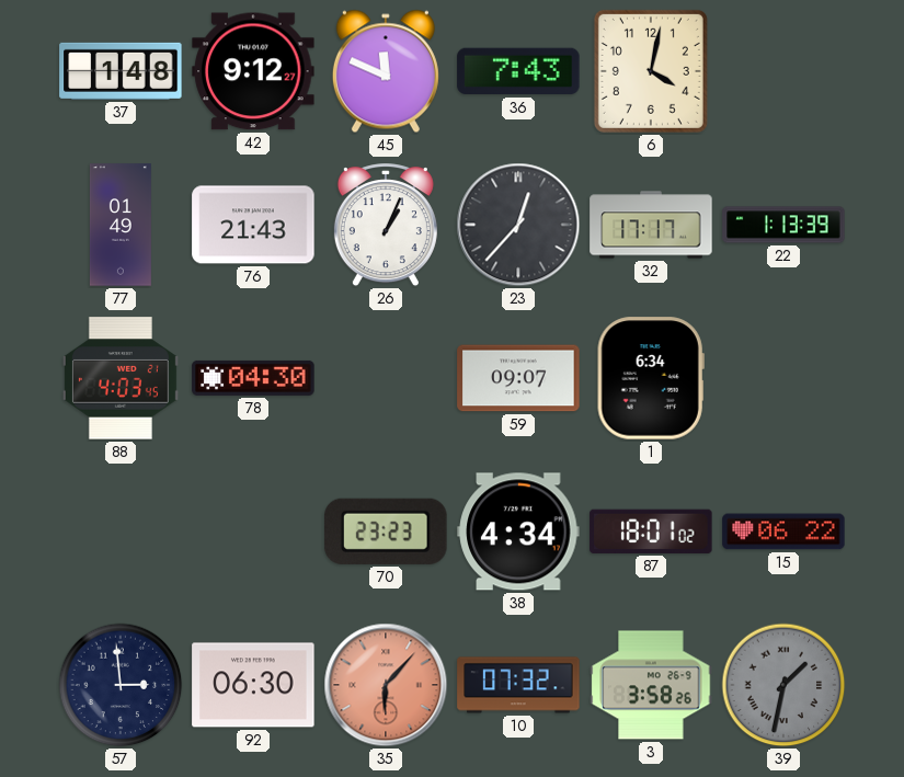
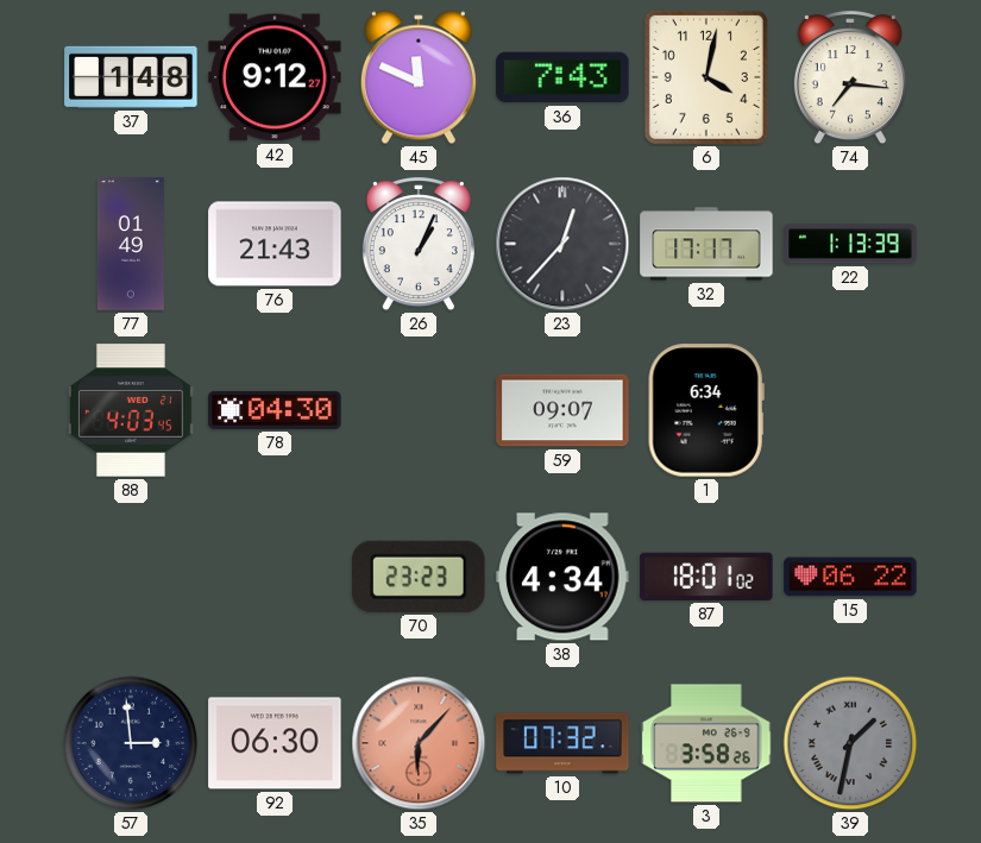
74: none -> 7:16 (850, 78)
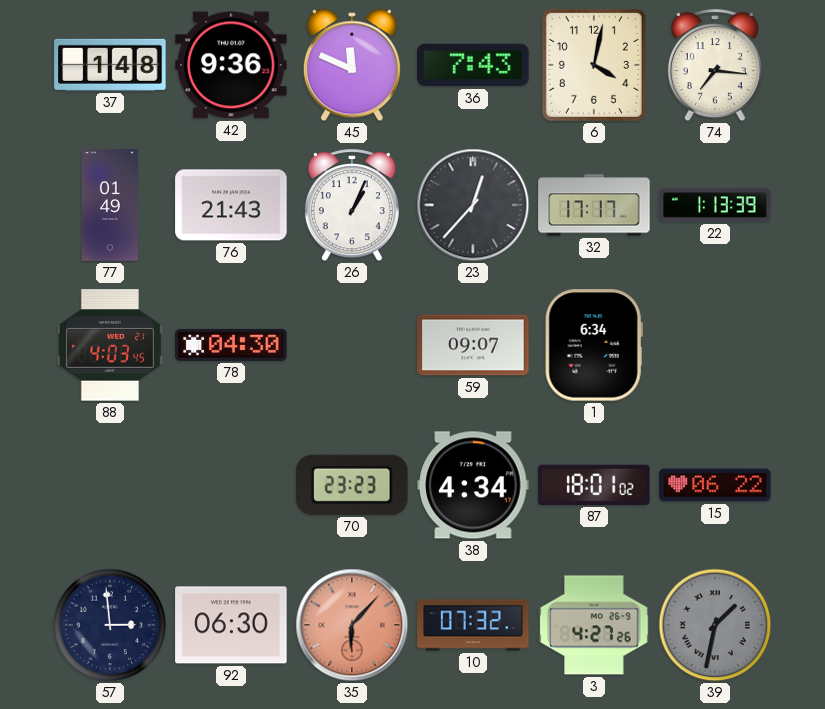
42: 9:12 -> 9:36 (231, 65)
3: 3:58 -> 4:27 (594, 625)
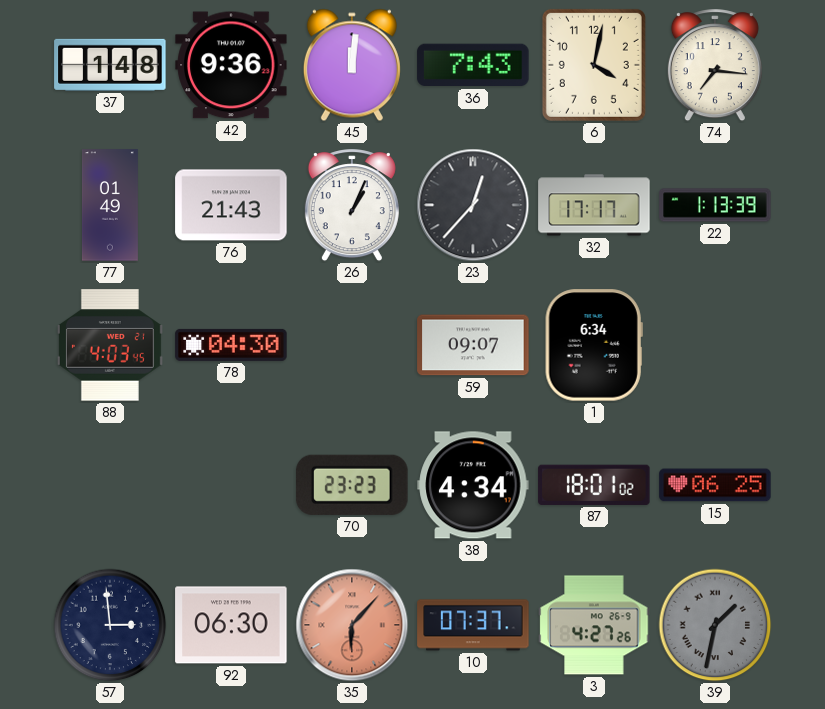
45: 11:49 -> 12:01 (352, 65)
15: 06:22 -> 06:25 (715, 485)
10: 07:32 -> 07:37 (473, 625)
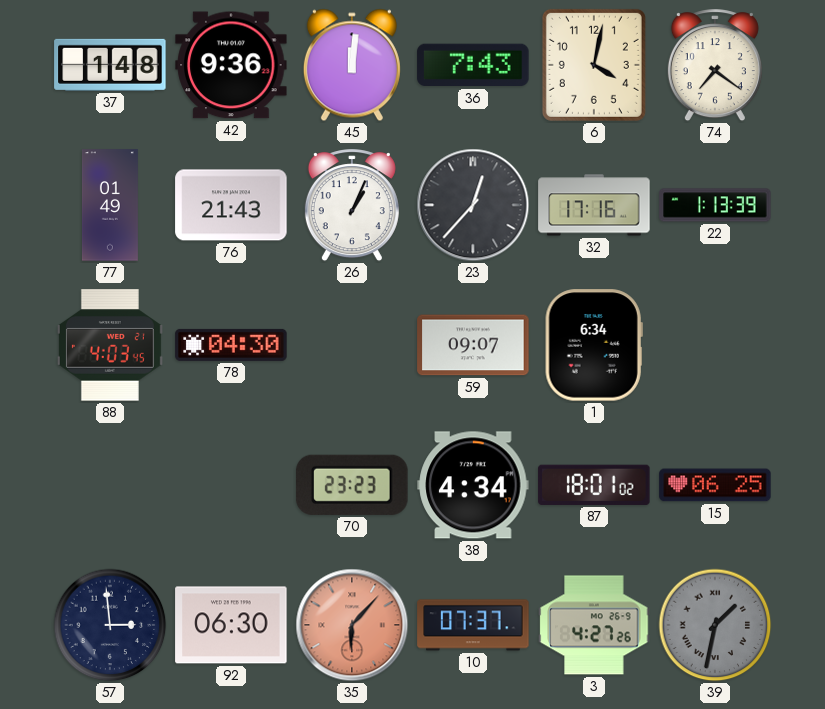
74: 7:16 -> 7:21 (715, 66)
32: 17:17 -> 17:16 (594, 205)
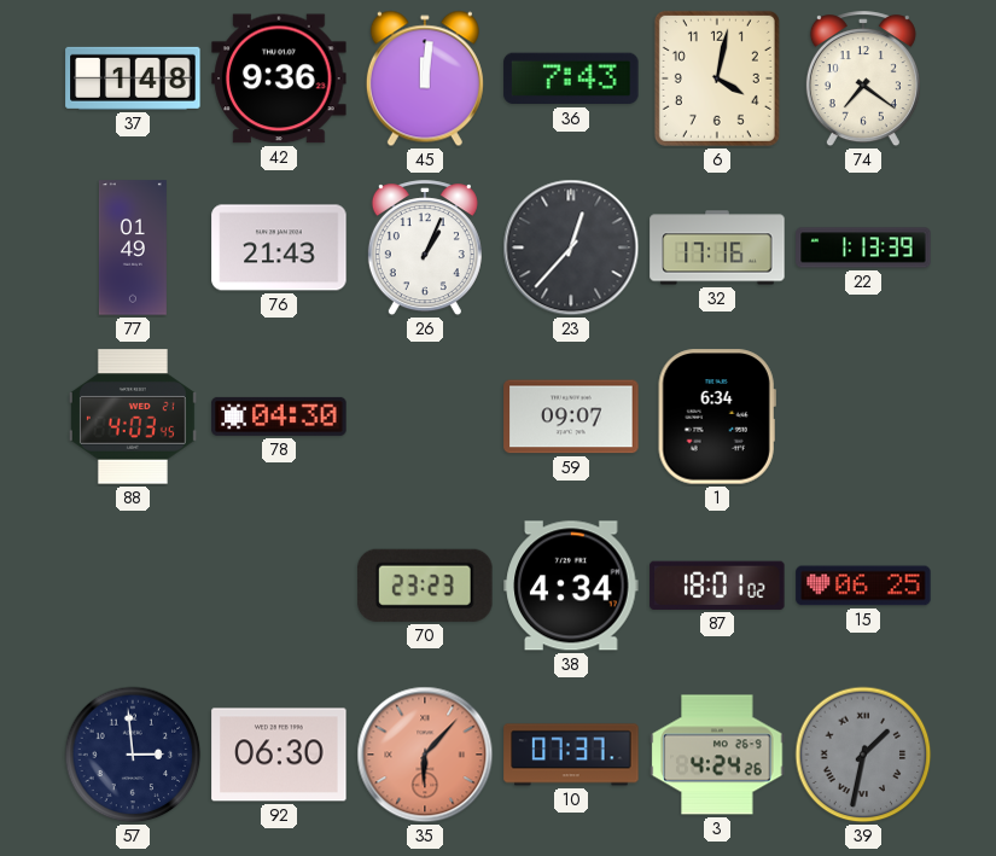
3: 4:27 -> 4:24 (717, 755)
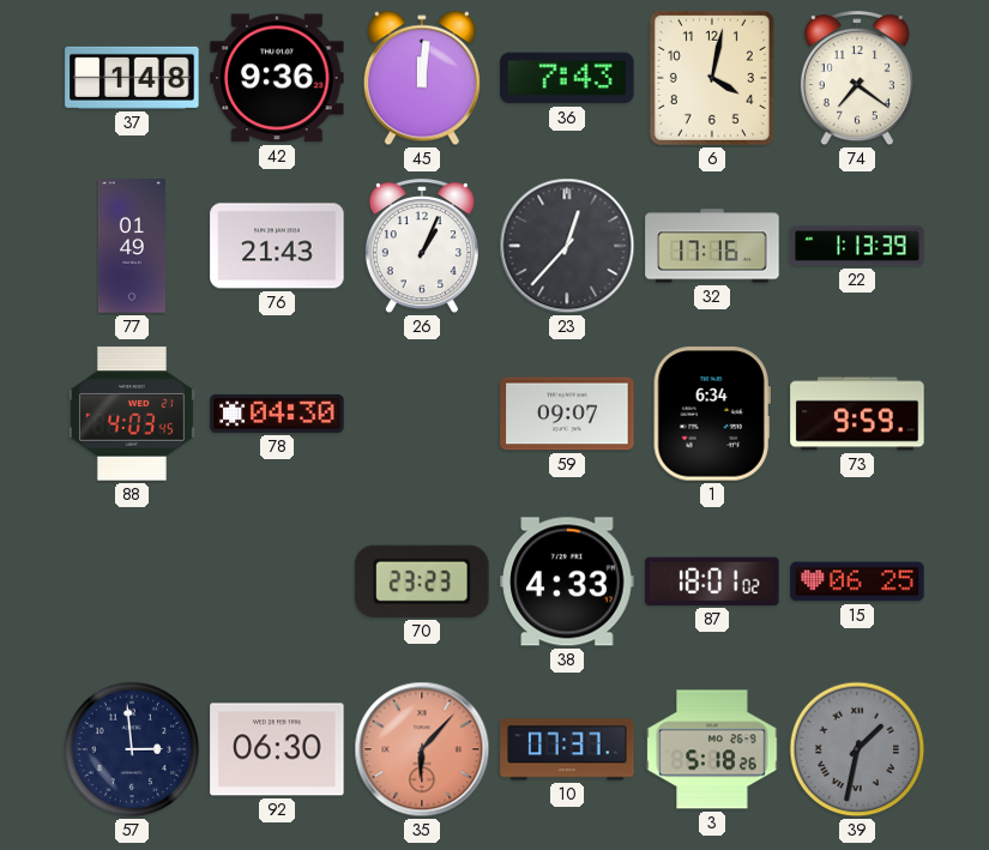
73: none -> 9:59 (857, 414)
38: 4:34 -> 4:33 (567, 581)
3: 4:24 -> 5:18 (712, 749)
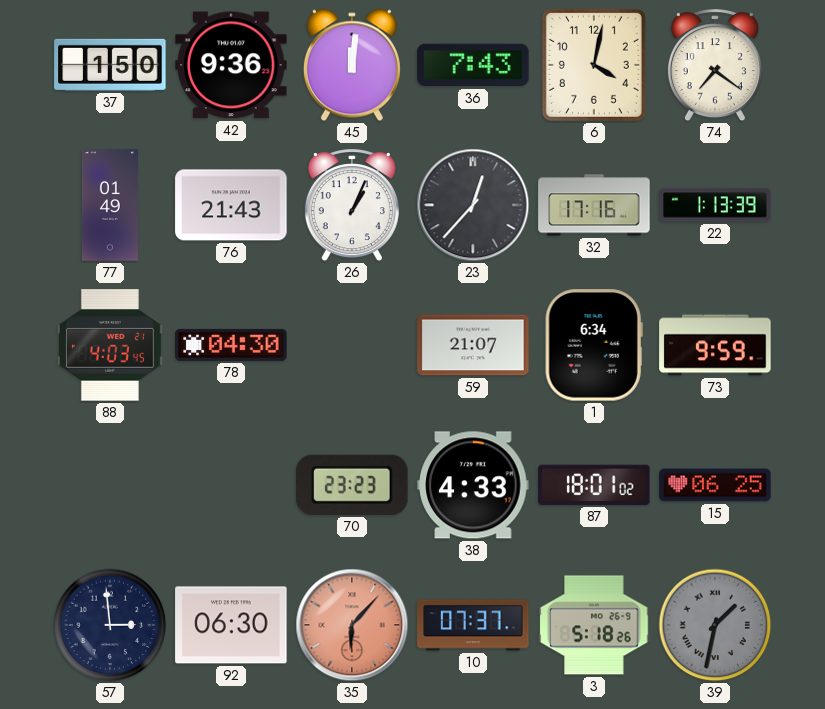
37: 1:48 -> 1:50 (110, 65)
59: 09:07 -> 21:07 (473, 345)
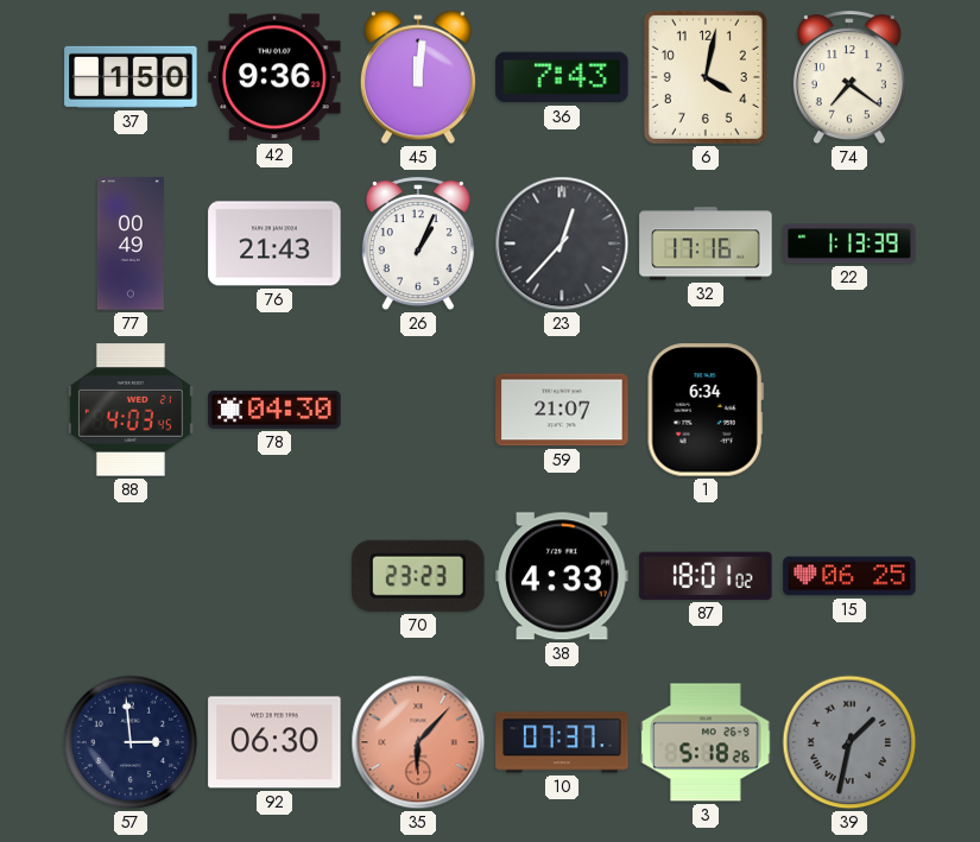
77: 01:49 -> 00:49 (131, 243)
73: 9:59 -> none (715, 345)
